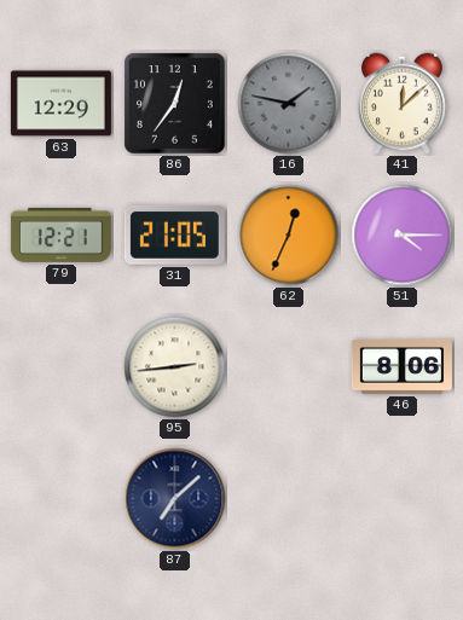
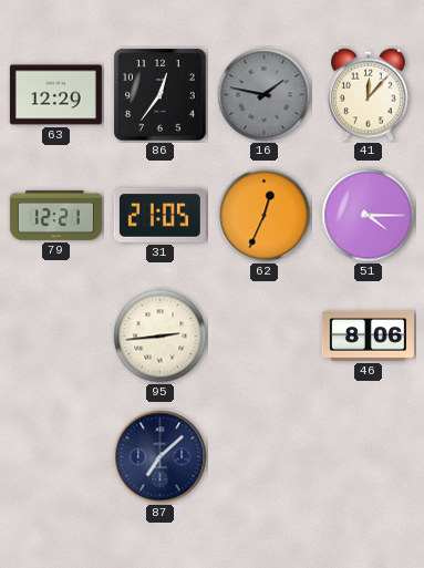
41: 12:08 -> 12:07 (369, 95)
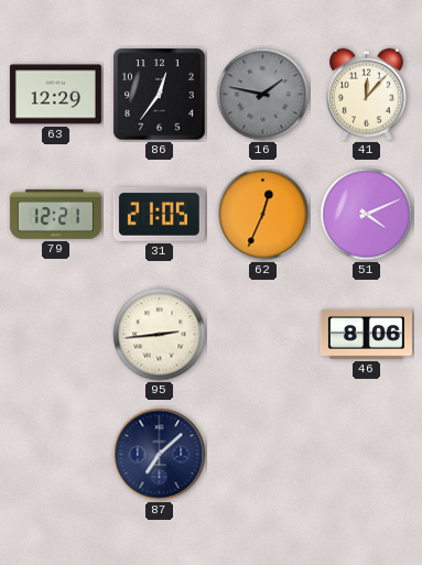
51: 4:15 -> 4:11 (367, 215)
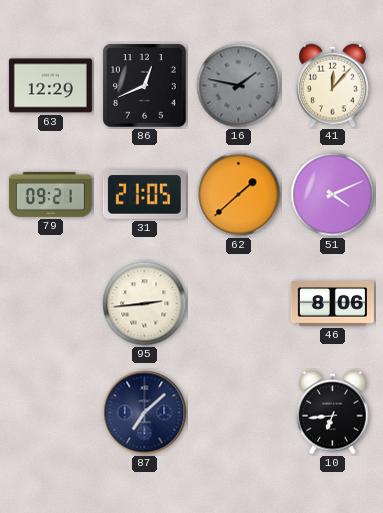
86: 12:36 -> 12:41 (145, 86)
79: 12:21 -> 09:21 (50, 194)
62: 12:34 -> 1:38 (239, 195)
10: none -> 6:44 (333, 413)
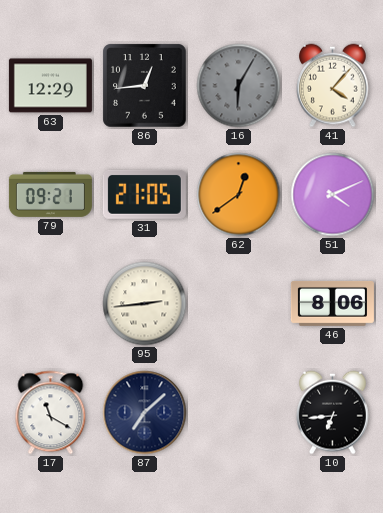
86: 12:41 -> 12:44 (145, 86)
16: 1:47 -> 6:05 (239, 86)
41: 12:07 -> 4:07 (333, 86)
62: 1:38 -> 12:39 (239, 195)
17: none -> 11:20 (51, 413)
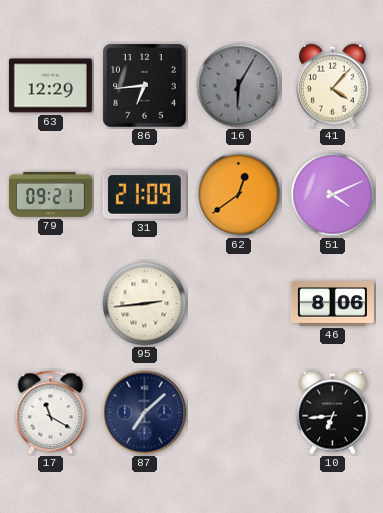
86: 12:44 -> 6:44 (145, 86)
31: 21:05 -> 21:09 (144, 194)
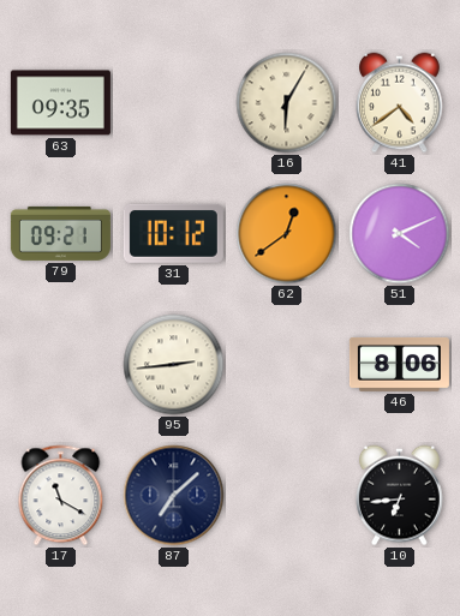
63: 12:29 -> 09:35 (60, 103)
86: 6:44 -> none (145, 86)
16 dial: grey -> cream (287, 103)
41: 4:07 -> 4:39 (400, 103)
31: 21:09 -> 10:12 (173, 233)
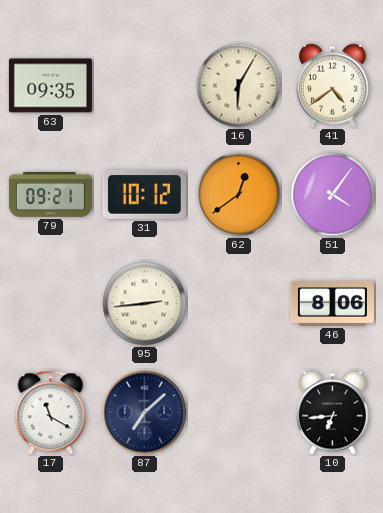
51: 4:11 -> 4:06 (333, 195)
